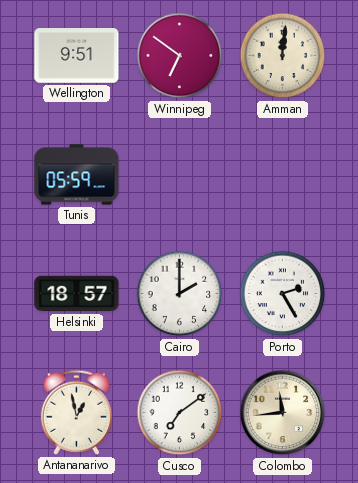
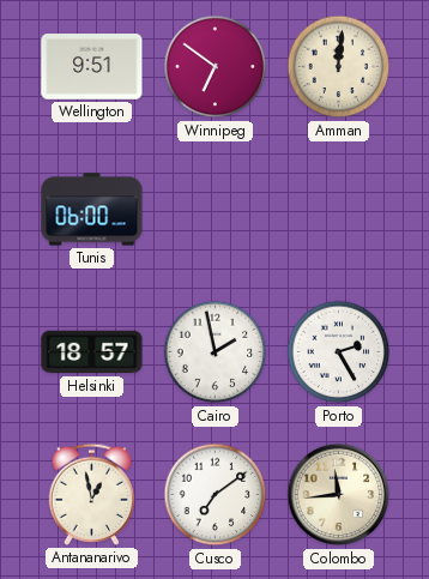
Tunis: 05:59 -> 06:00 (92, 210)
Cairo: 2:00 -> 1:58 (216, 352)
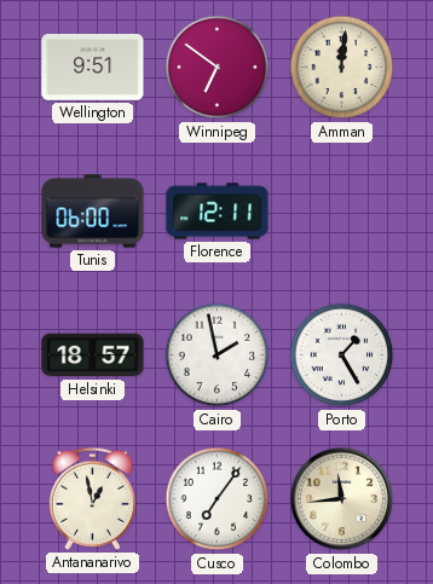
Florence: none -> 12:11 (218, 212)
Porto: 2:25 -> 1:25 (342, 355)
Cusco: 7:09 -> 7:06 (218, 499)
